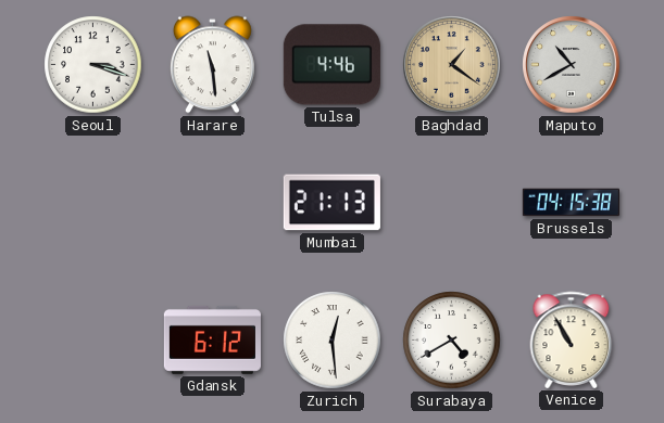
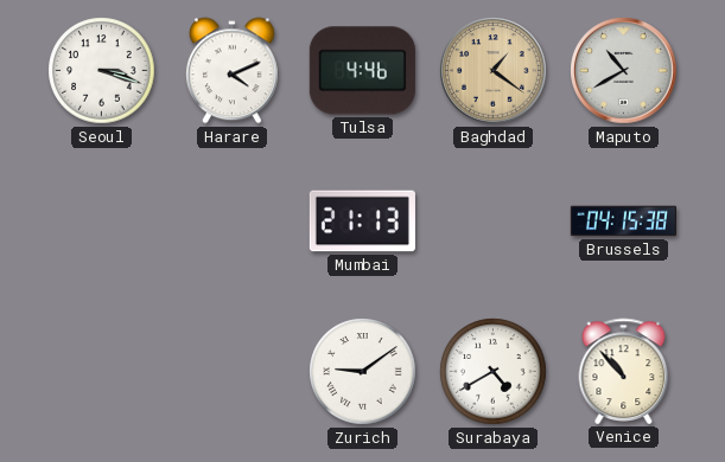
Harare: 11:29 -> 4:11 (233, 71)
Gdansk: 6:12 -> none (212, 339)
Zurich: 12:29 -> 9:09 (363, 372)
Venice: 10:55 -> 10:53 (624, 371)
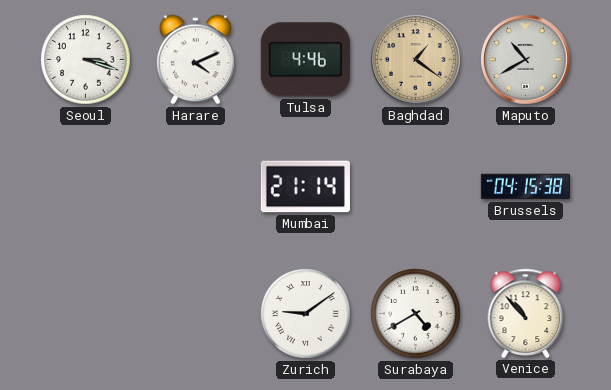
Mumbai: 21:13 -> 21:14 (305, 187)
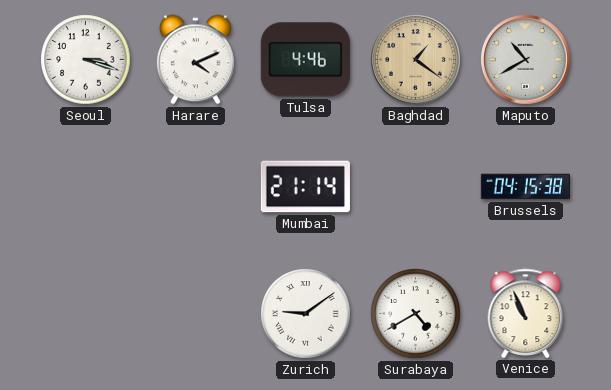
Venice: 10:53 -> 10:56 (526, 313)
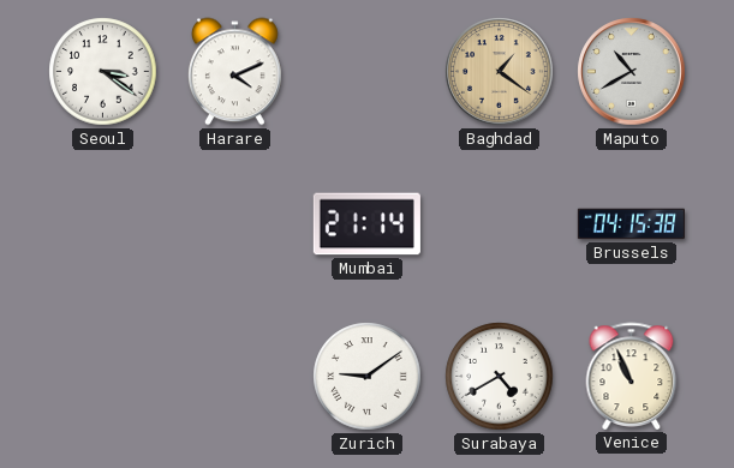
Seoul: 3:18 -> 3:21 (103, 72)
Tulsa: 4:46 -> none (305, 60)
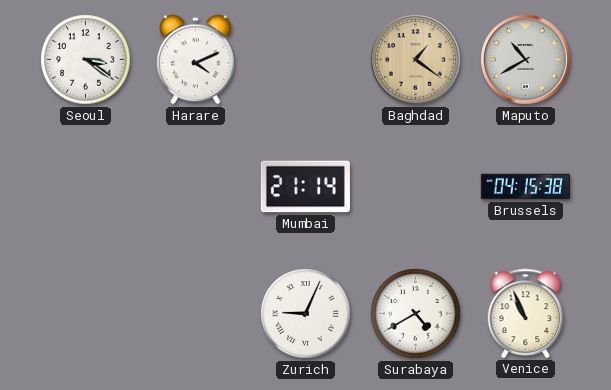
Zurich: 9:09 -> 9:04 (306, 314)
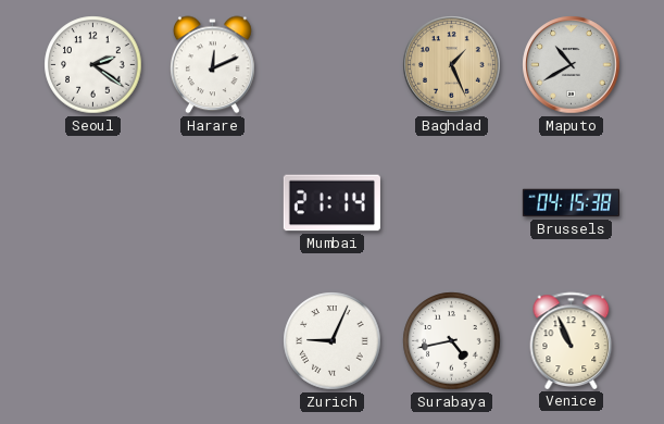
Seoul: 3:21 -> 2:21 (93, 65)
Harare: 4:11 -> 12:11 (213, 65)
Baghdad: 1:21 -> 1:26 (452, 65)
Surabaya: 4:40 -> 4:43 (452, 341)
